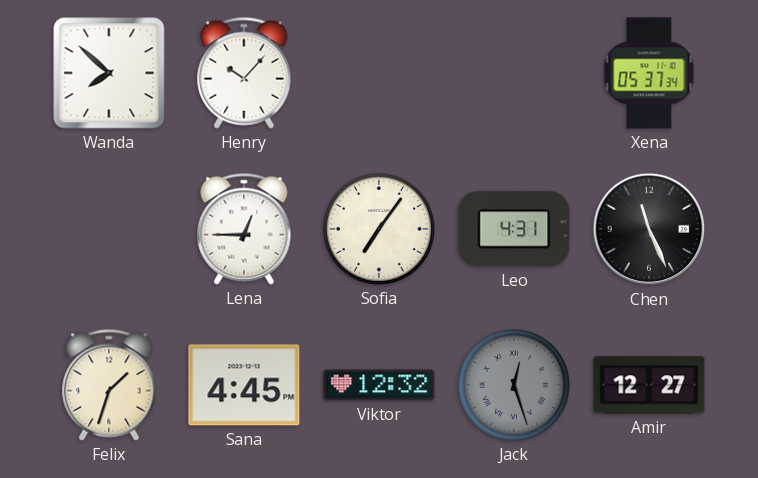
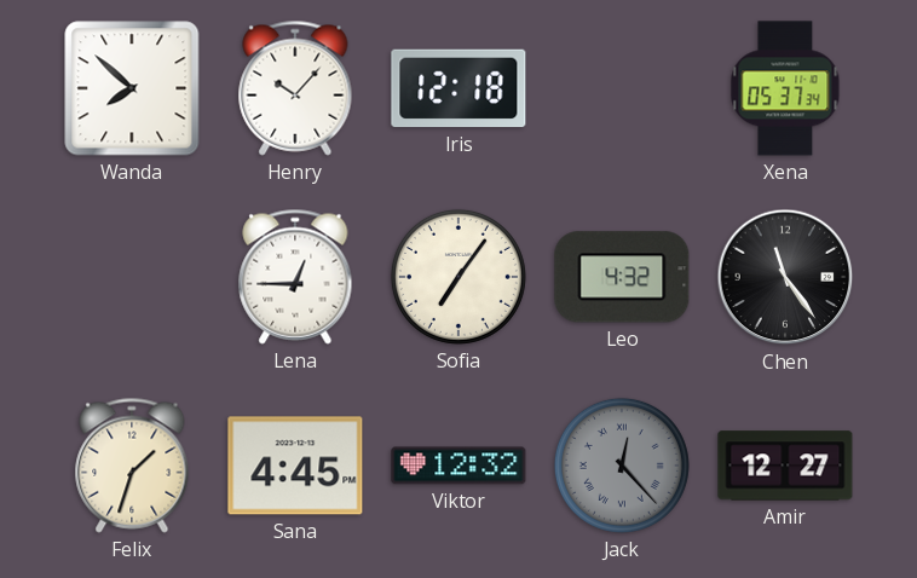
Iris: none -> 12:18 (458, 88)
Leo: 4:31 -> 4:32 (622, 277)
Chen: 11:26 -> 11:24 (785, 277)
Jack: 12:27 -> 12:23 (622, 466)
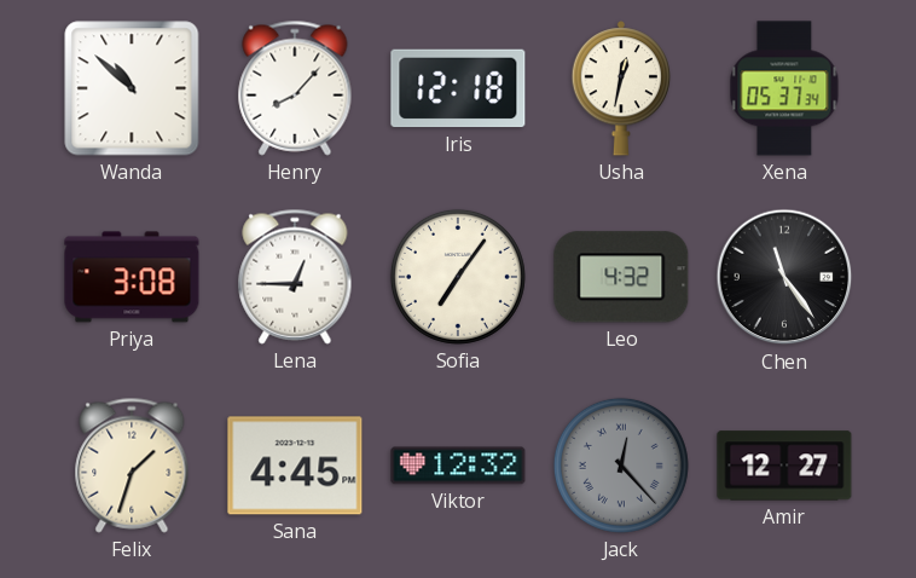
Wanda: 7:52 -> 10:52 (132, 88)
Henry: 10:07 -> 8:07 (295, 88)
Usha: none -> 12:32 (621, 88)
Priya: none -> 3:08 (132, 277)
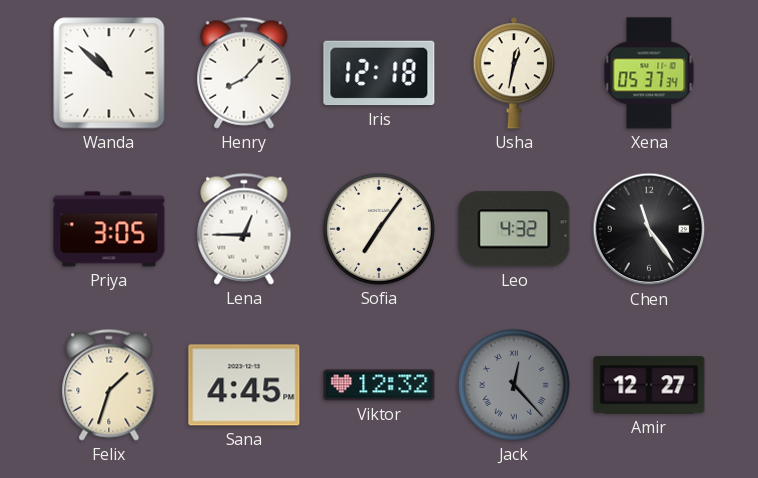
Priya: 3:08 -> 3:05 (109, 229)
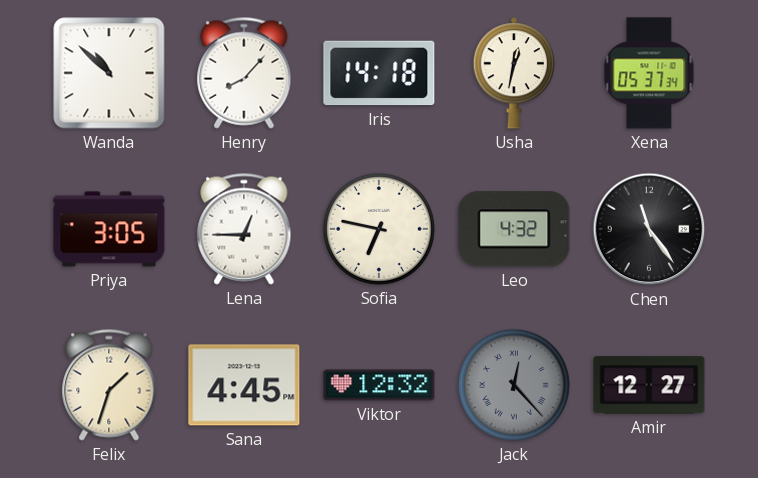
Iris: 12:18 -> 14:18 (379, 73)
Sofia: 7:06 -> 6:47 (379, 229)
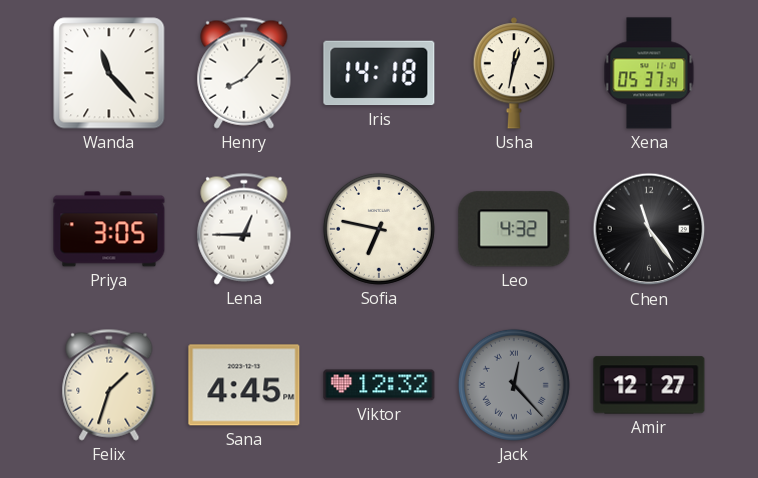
Wanda: 10:52 -> 11:23 (109, 73)
